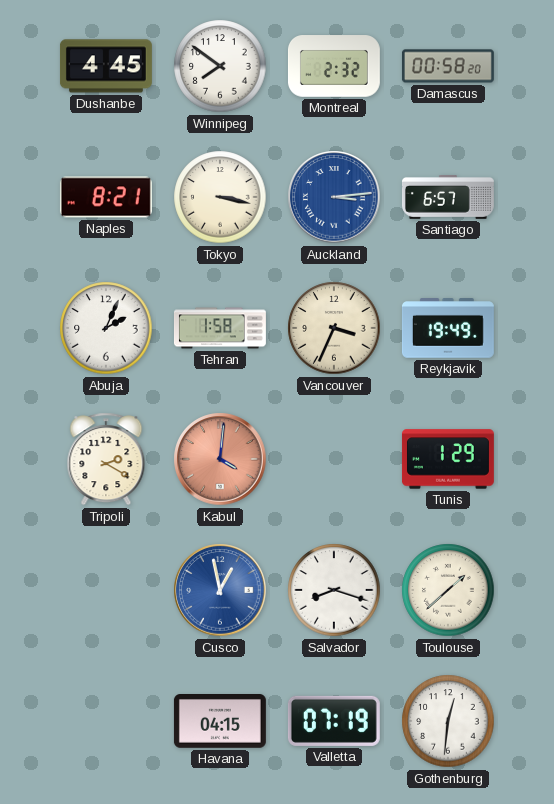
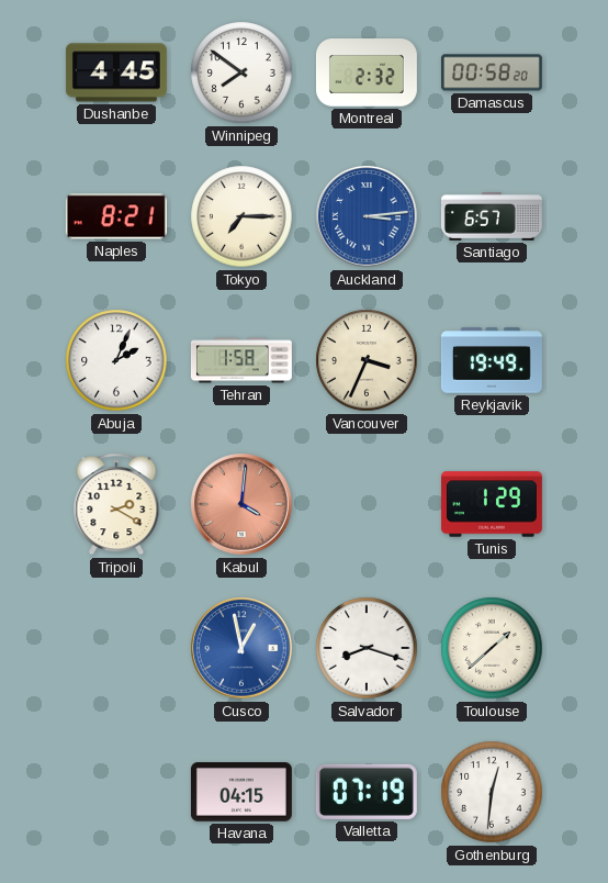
Tokyo: 3:17 -> 7:15 (241, 216)
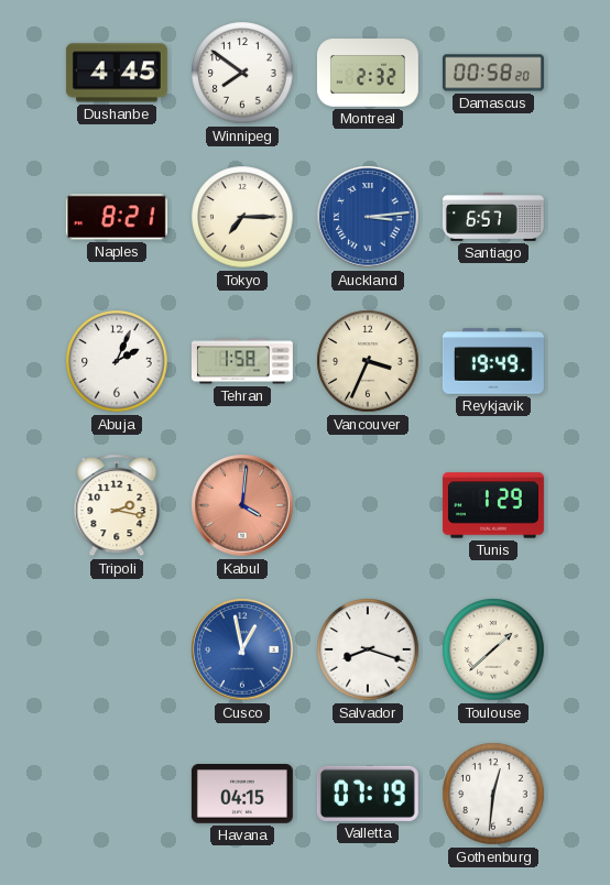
Tripoli: 2:20 -> 2:17 (117, 505)
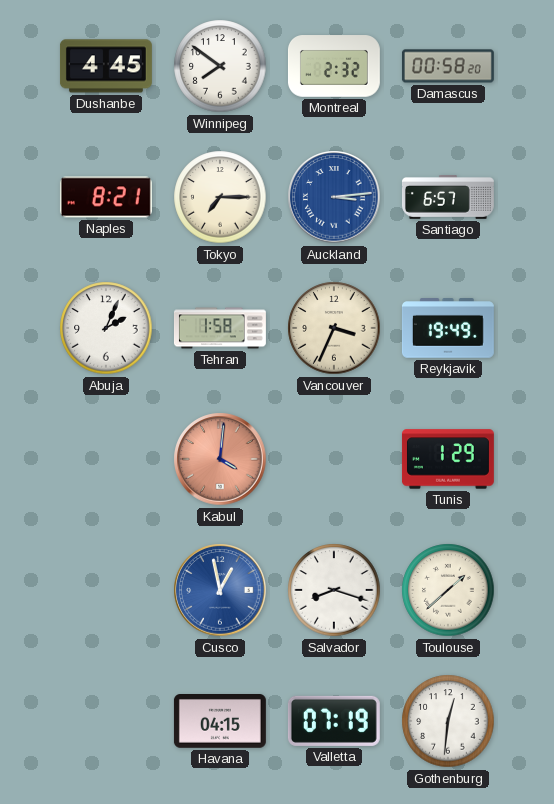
Tripoli: 2:17 -> none (117, 505)
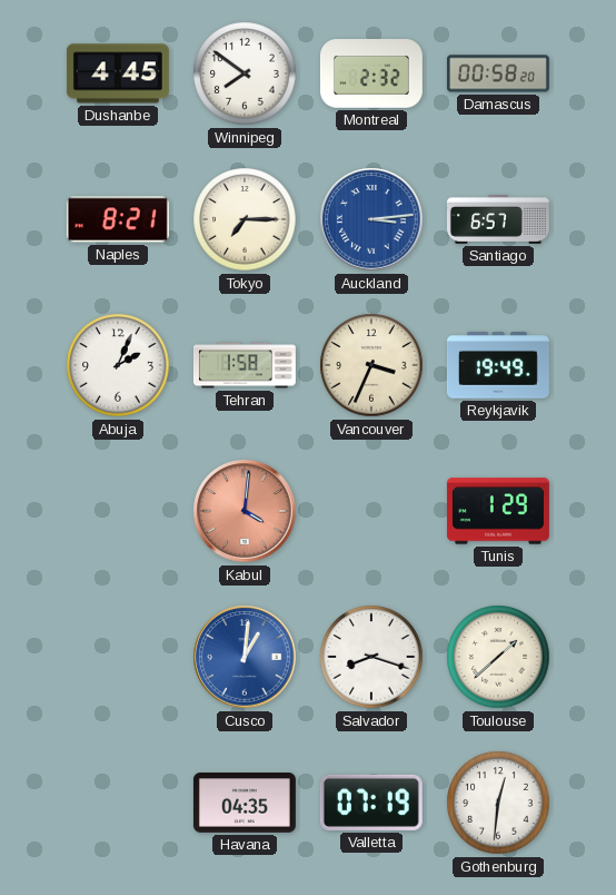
Cusco: 12:58 -> 1:01 (245, 657)
Havana: 04:15 -> 04:35 (245, 804)
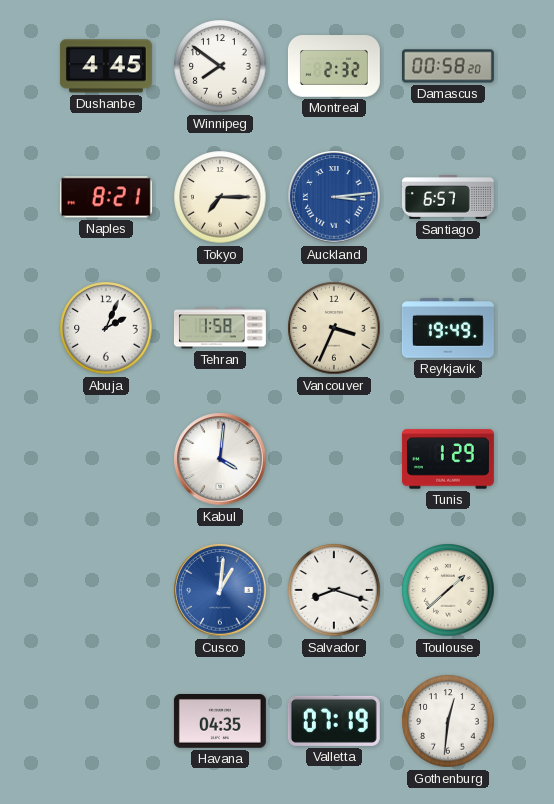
Kabul dial: salmon -> white (220, 459)
